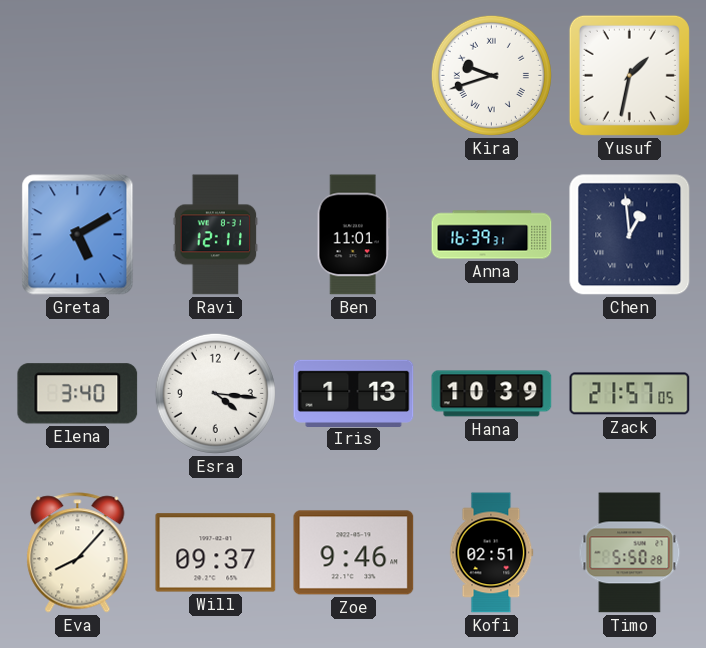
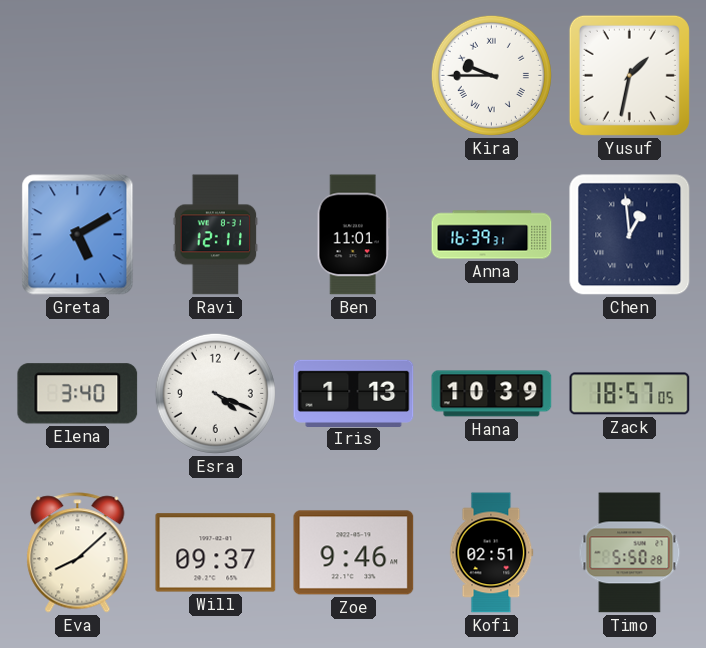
Kira: 9:42 -> 9:45 (491, 75)
Esra: 4:16 -> 4:19 (215, 393)
Zack: 21:57 -> 18:57 (630, 394)
Eva: 8:07 -> 8:08 (78, 553)
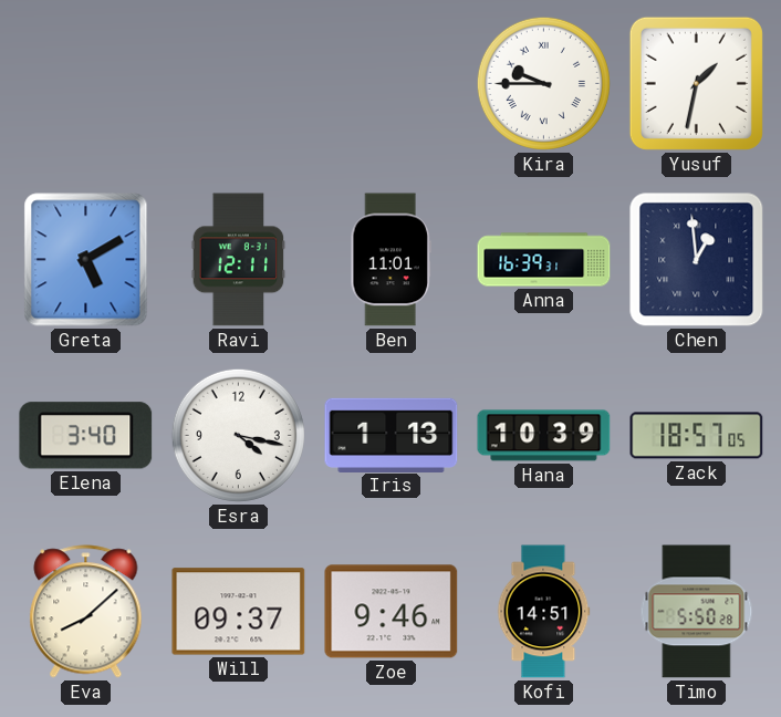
Esra: 4:19 -> 4:17 (238, 435)
Kofi: 02:51 -> 14:51 (544, 612)
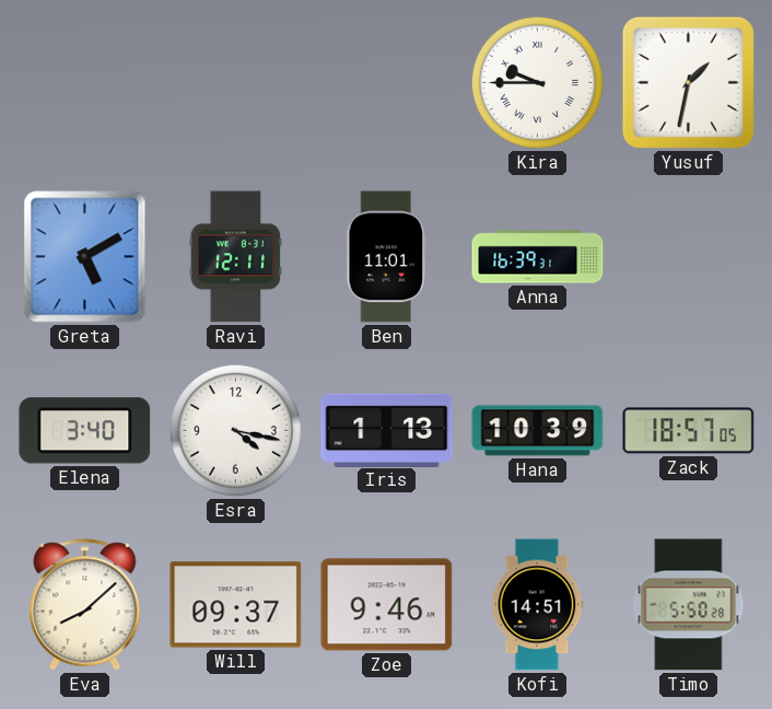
Chen: 12:59 -> none (697, 260)
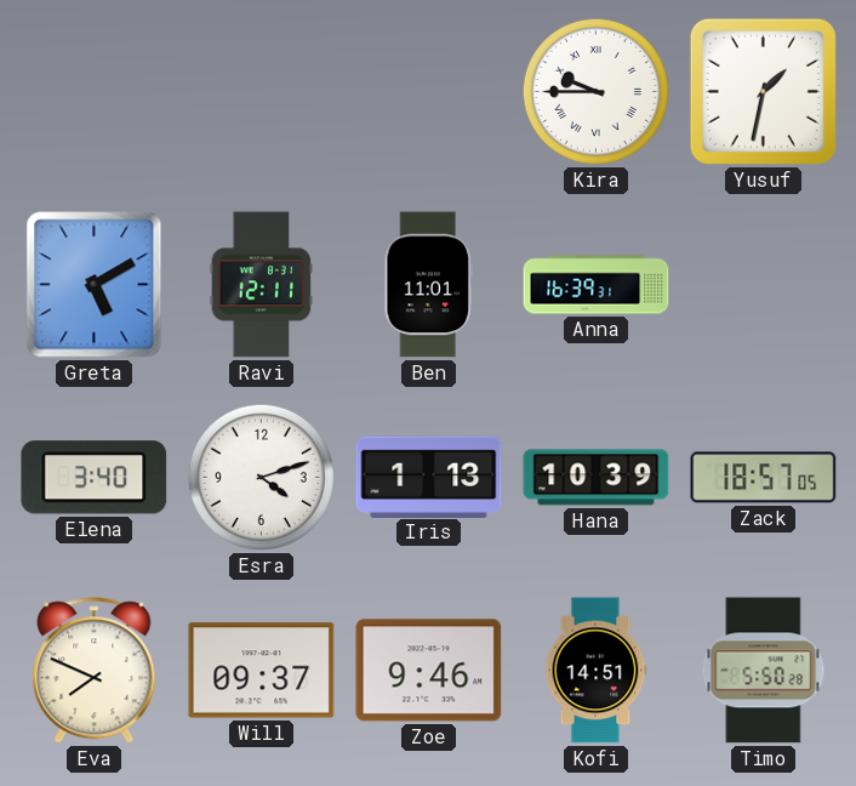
Esra: 4:17 -> 4:12 (261, 477)
Eva: 8:08 -> 7:49 (95, 671)
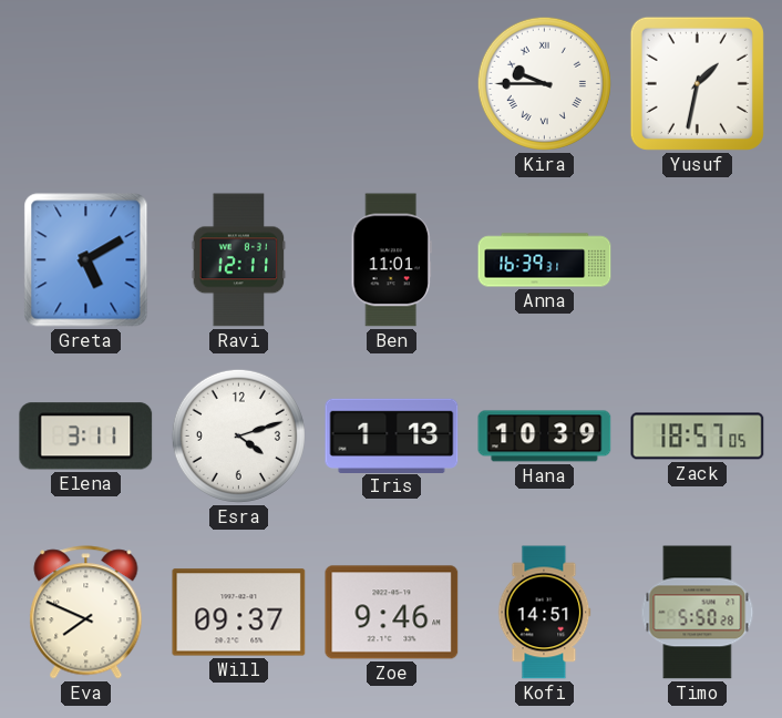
Elena: 3:40 -> 3:11 (86, 437)
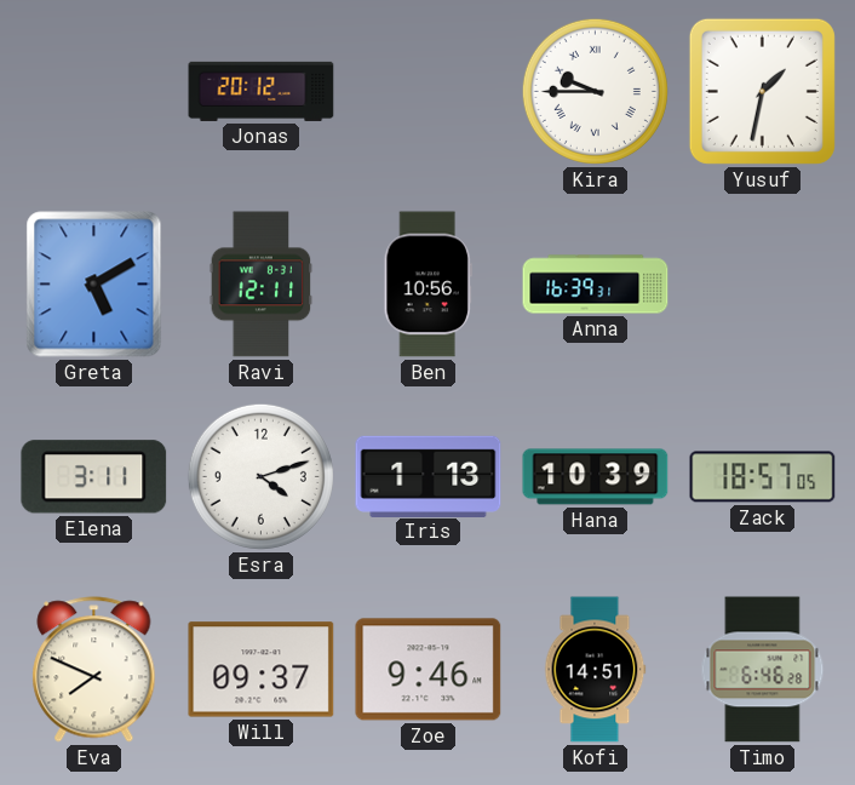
Jonas: none -> 20:12 (262, 91)
Ben: 11:01 -> 10:56 (427, 285)
Timo: 5:50 -> 6:46 (763, 670)
